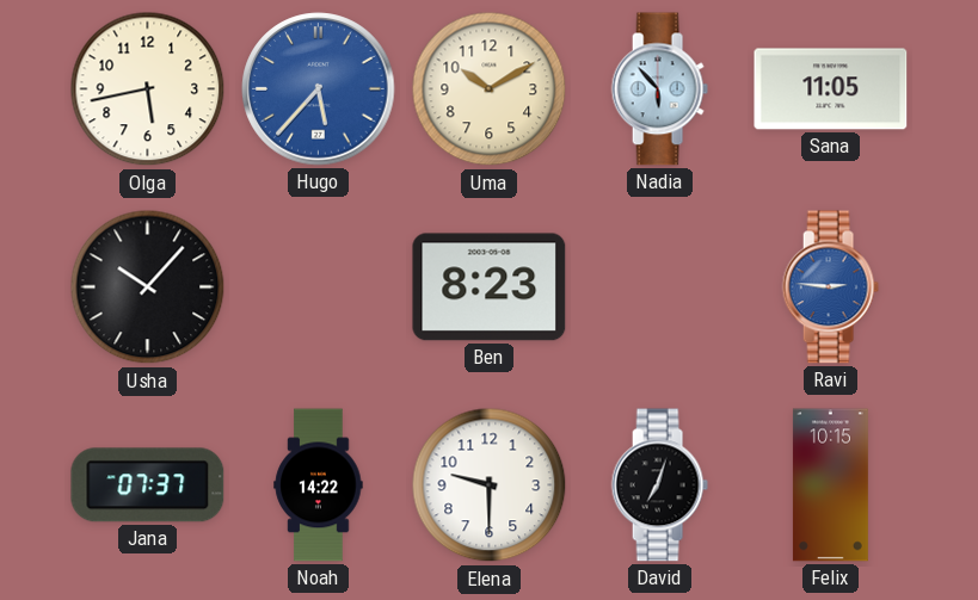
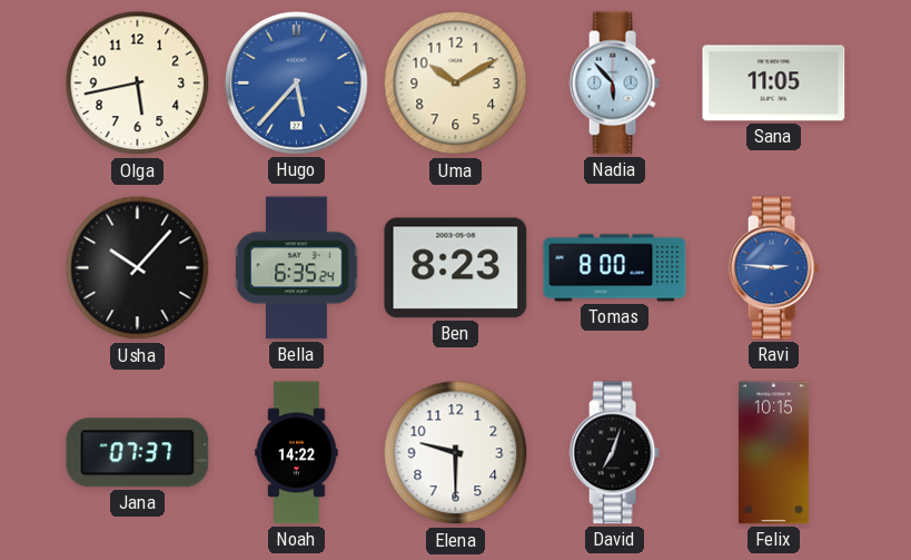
Bella: none -> 6:35 (297, 268)
Tomas: none -> 8:00 (615, 268)
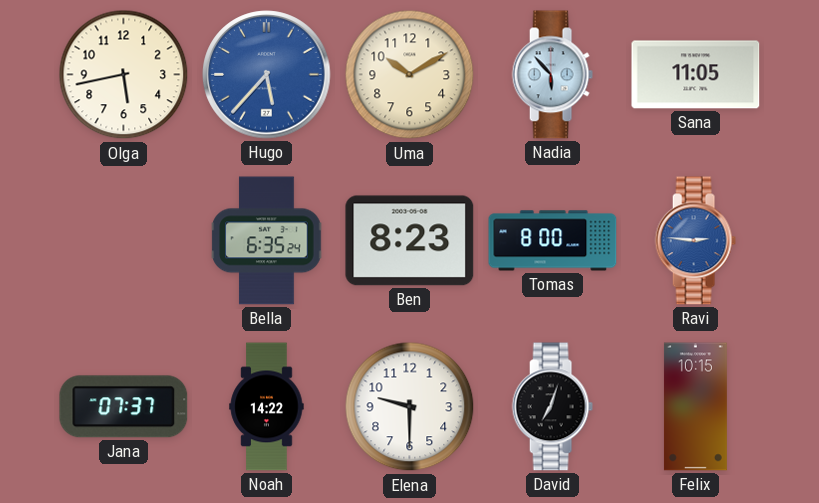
Usha: 10:07 -> none (138, 268)
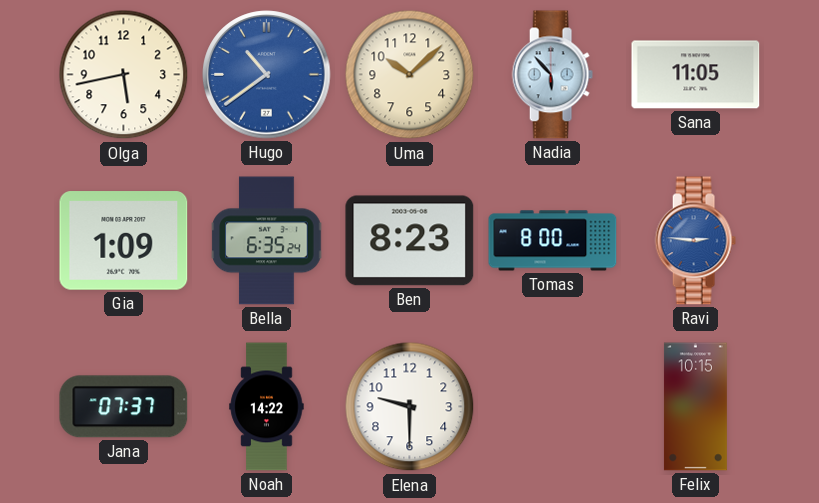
Hugo: 5:37 -> 10:39 (267, 75)
Uma: 10:10 -> 10:08 (410, 75)
Gia: none -> 1:09 (124, 241)
David: 7:03 -> none (552, 407)
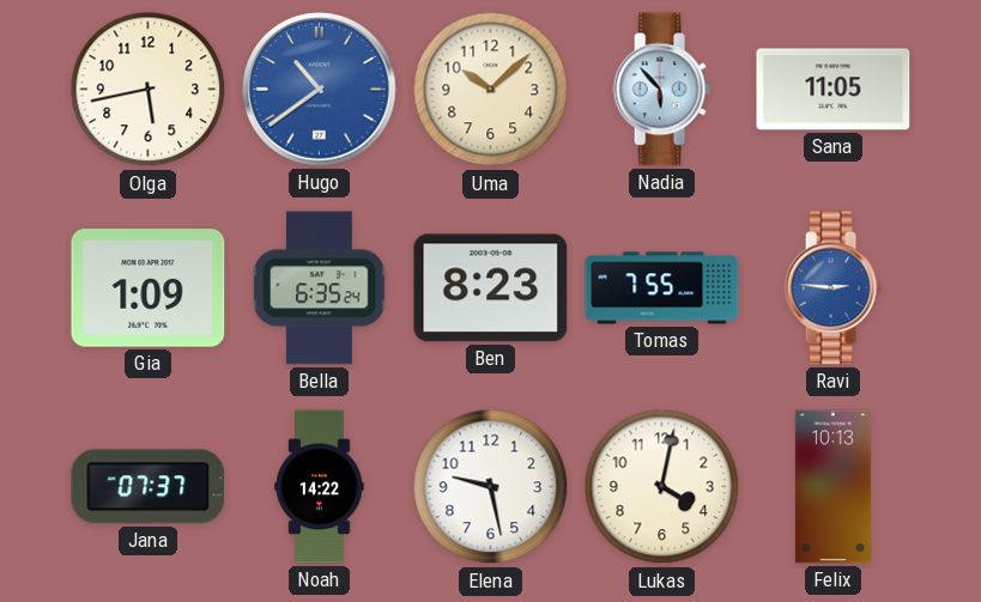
Tomas: 8:00 -> 7:55 (662, 288)
Elena: 9:30 -> 9:28 (491, 487)
Lukas: none -> 4:02 (662, 487)
Felix: 10:15 -> 10:13 (832, 487)
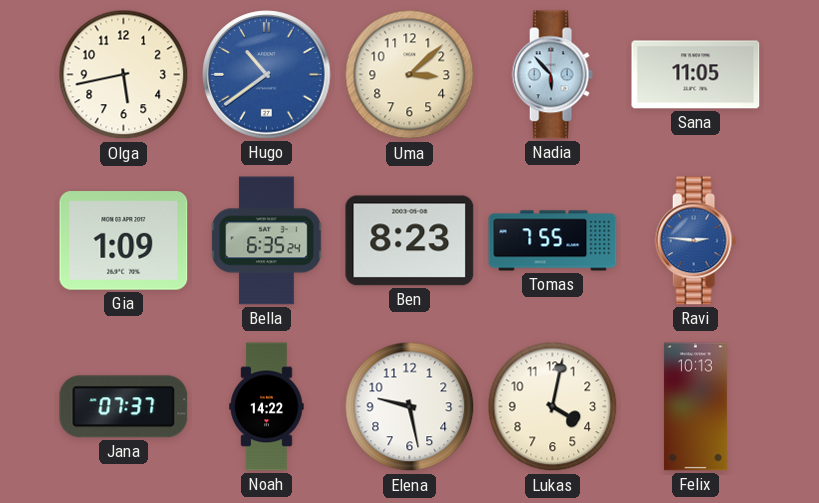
Uma: 10:08 -> 3:08 (410, 75)
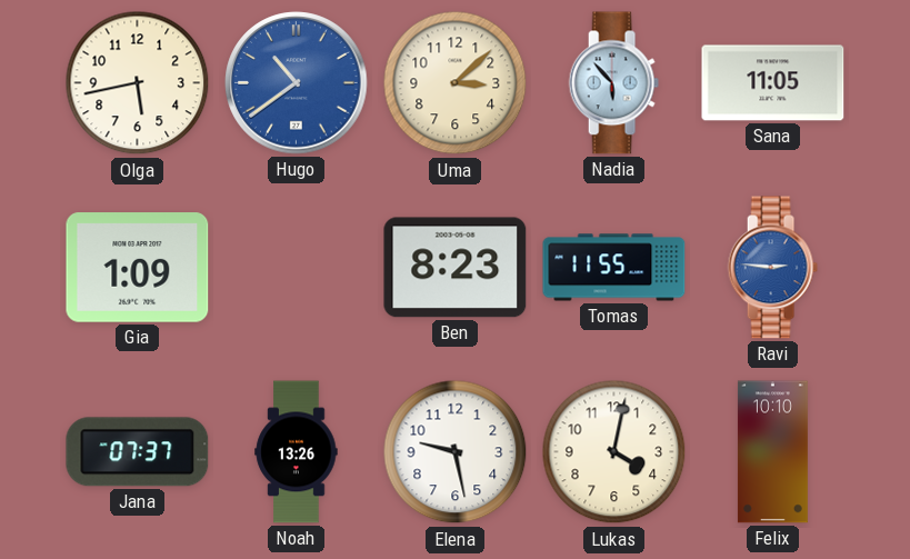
Bella: 6:35 -> none (267, 241)
Tomas: 7:55 -> 11:55 (614, 268)
Noah: 14:22 -> 13:26 (297, 452)
Felix: 10:13 -> 10:10 (772, 452)
